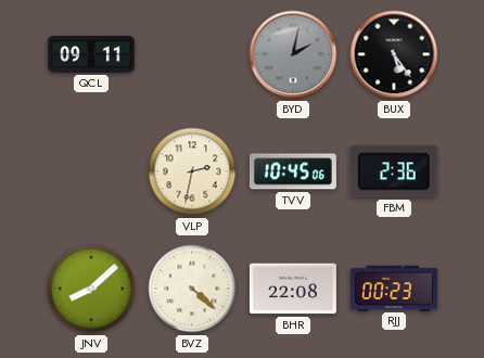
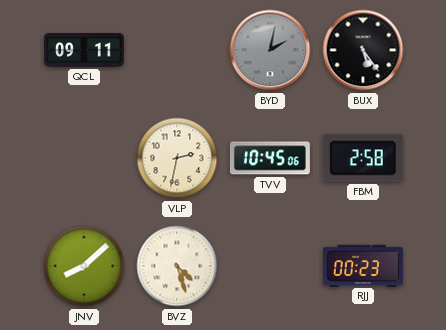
FBM: 2:36 -> 2:58 (363, 158)
BVZ: 4:22 -> 4:27 (177, 266)
BHR: 22:08 -> none (293, 289)
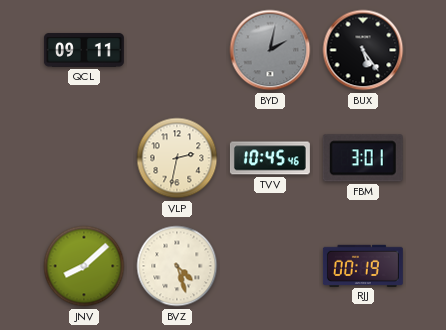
TVV: 10:45:06 -> 10:45:46 (270, 158)
FBM: 2:58 -> 3:01 (363, 158)
RJJ: 00:23 -> 00:19 (363, 265)
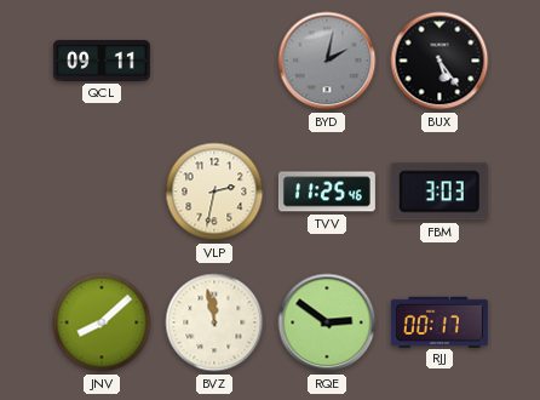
TVV: 10:45 -> 11:25 (327, 192)
FBM: 3:01 -> 3:03 (440, 192)
BVZ: 4:27 -> 11:58 (214, 322)
RQE: none -> 2:51 (327, 322)
RJJ: 00:19 -> 00:17 (440, 321)
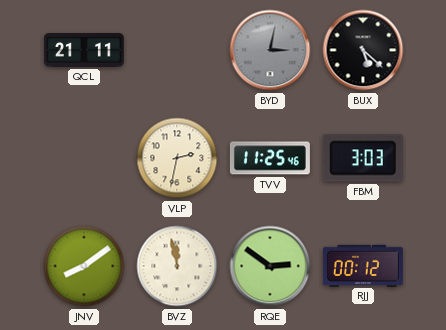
QCL: 09:11 -> 21:11 (84, 50)
BYD: 2:02 -> 3:02 (270, 50)
BUX: 5:24 -> 5:22 (363, 50)
JNV: 8:08 -> 8:09 (84, 266)
RJJ: 00:17 -> 00:12 (363, 265)
